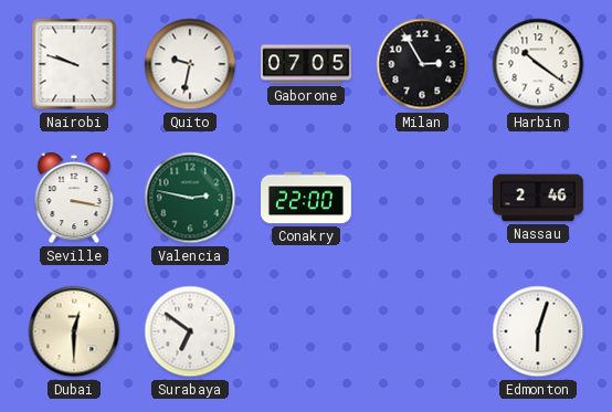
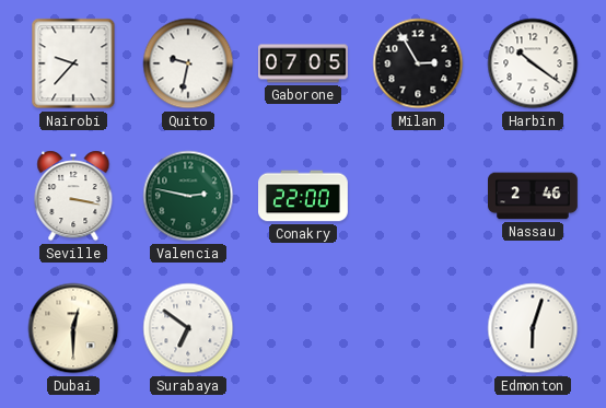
Nairobi: 9:48 -> 9:37 (73, 63)
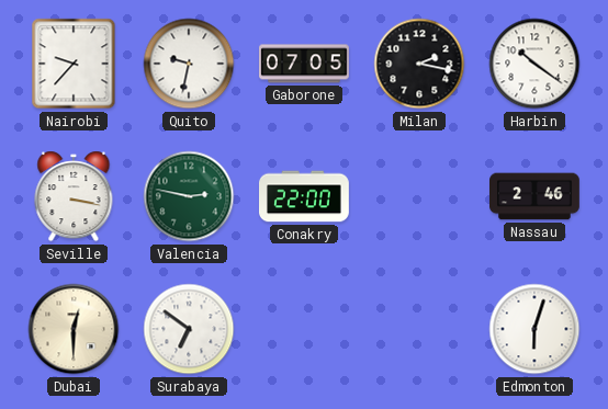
Milan: 2:55 -> 2:17 (419, 64)
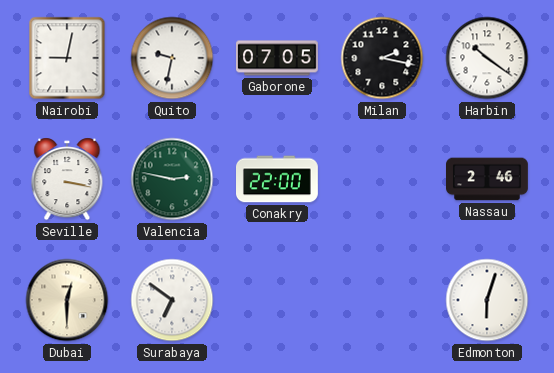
Nairobi: 9:37 -> 9:02 (67, 58)
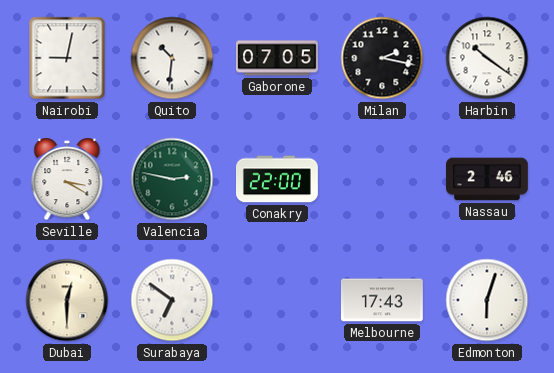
Quito: 9:32 -> 10:31 (172, 58)
Seville: 3:17 -> 3:20 (67, 179)
Melbourne: none -> 17:43 (382, 300)
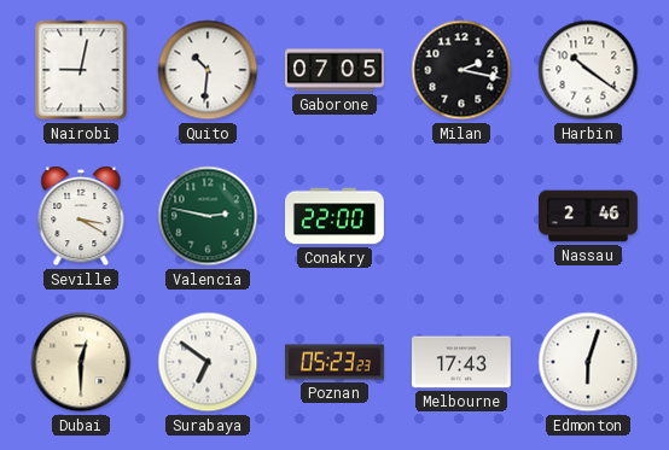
Poznan: none -> 05:23 (336, 362)
